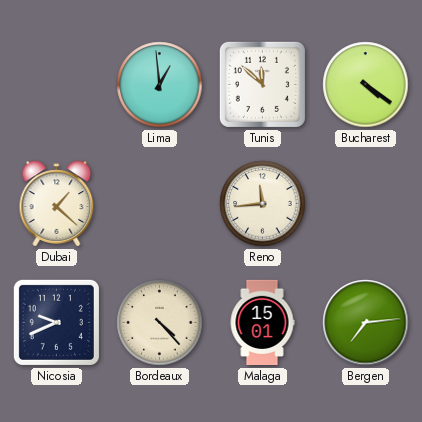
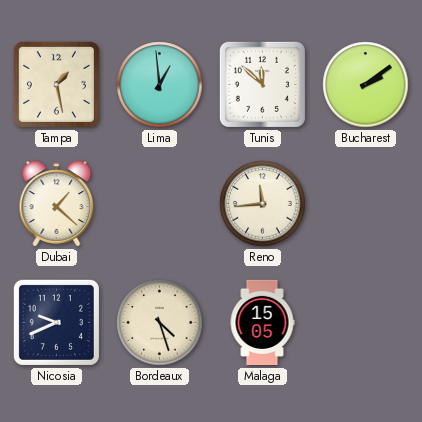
Tampa: none -> 1:28 (56, 84)
Bucharest: 4:21 -> 2:09 (366, 85)
Bordeaux: 4:23 -> 4:27 (160, 323)
Malaga: 15:01 -> 15:05 (262, 323)
Bergen: 7:14 -> none (366, 323)
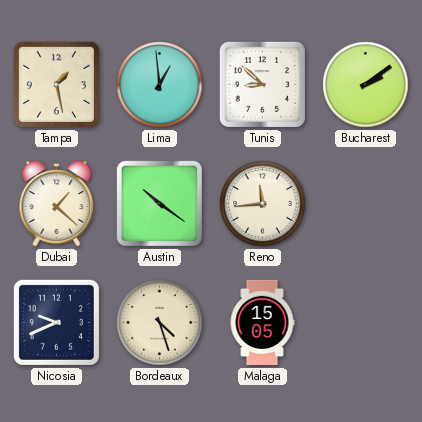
Tunis: 11:52 -> 8:52 (262, 84)
Austin: none -> 10:21 (160, 204)
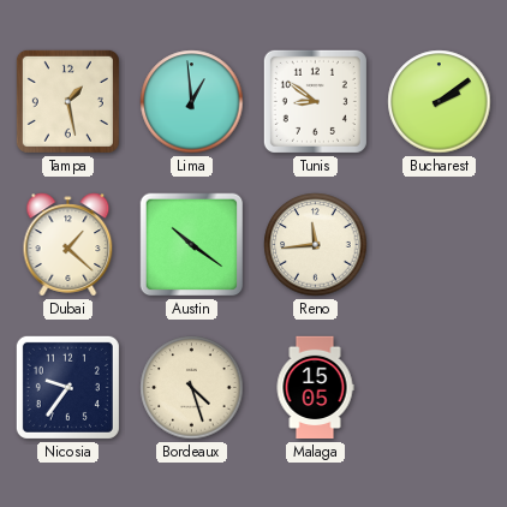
Tunis: 8:52 -> 8:51 (315, 101)
Nicosia: 9:41 -> 9:36 (67, 387)
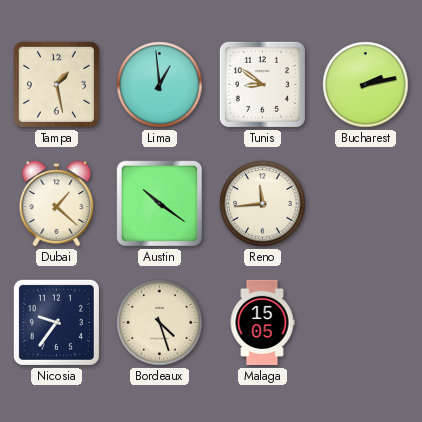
Bucharest: 2:09 -> 2:13 (366, 85)
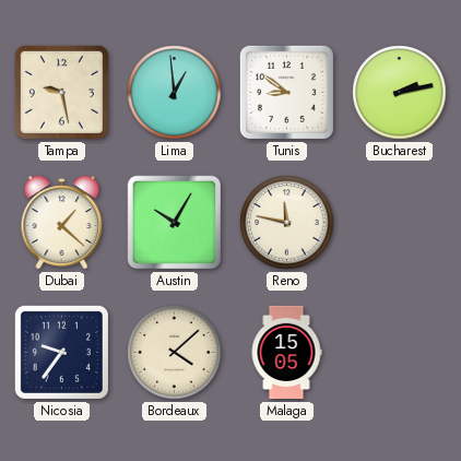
Tampa: 1:28 -> 9:28 (61, 92)
Austin: 10:21 -> 10:05 (175, 223)
Reno: 11:44 -> 11:47 (287, 223)
Bordeaux: 4:27 -> 4:08 (175, 353)
